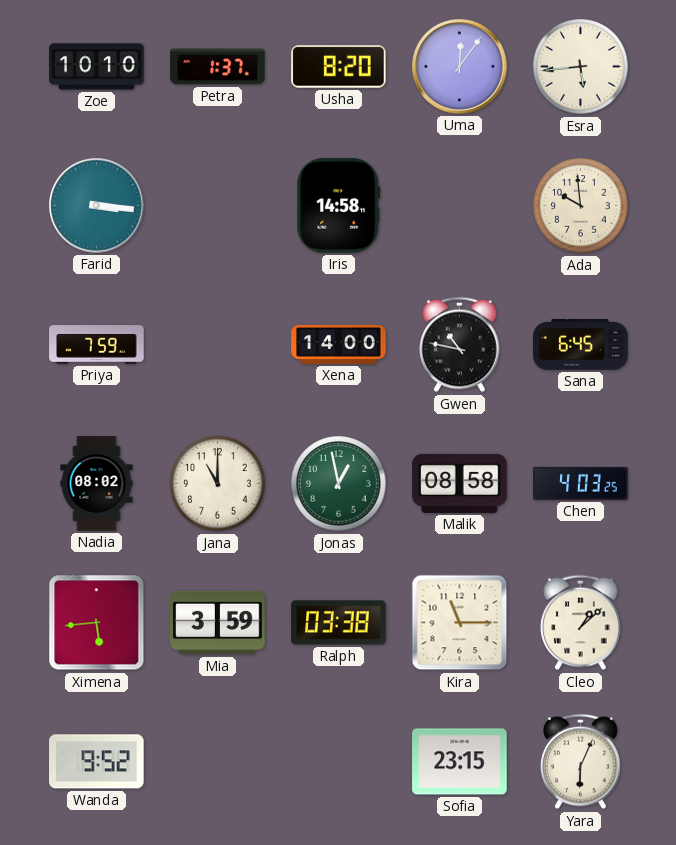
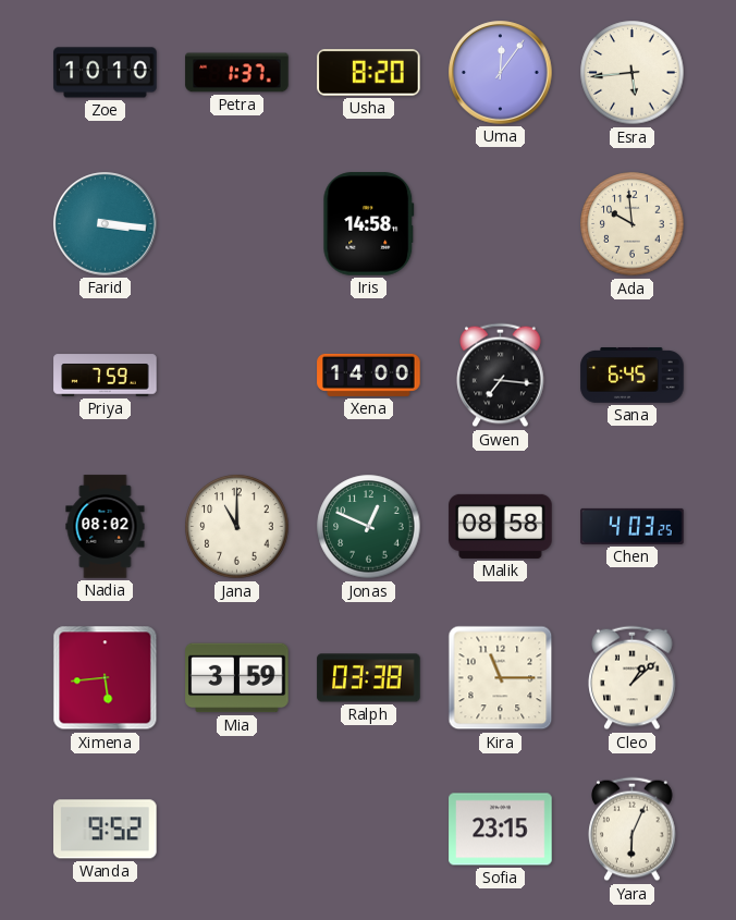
Gwen: 10:47 -> 7:16 (501, 376)
Jonas: 12:58 -> 12:49 (369, 527)
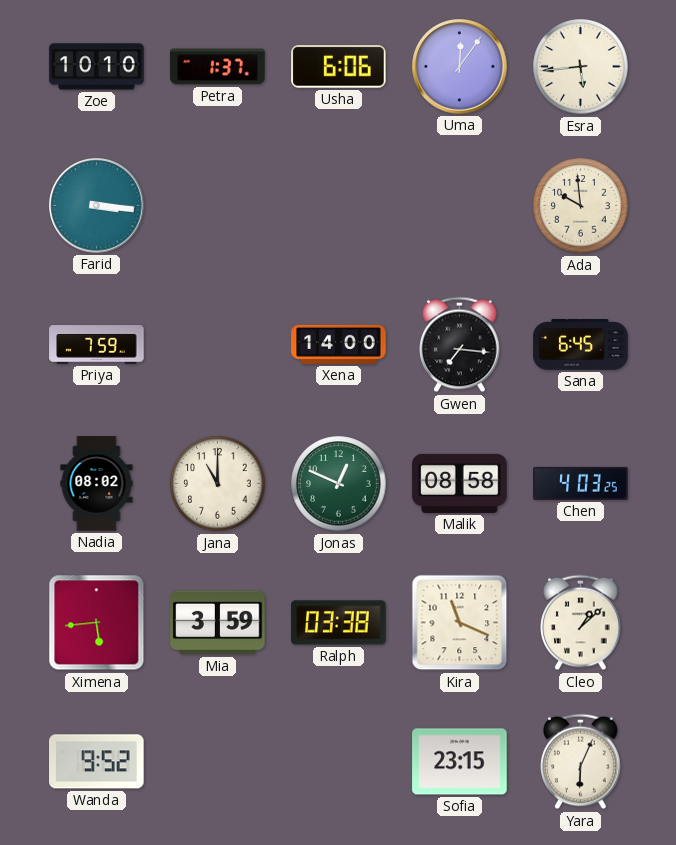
Usha: 8:20 -> 6:06 (339, 67)
Iris: 14:58 -> none (369, 224)
Kira: 11:15 -> 11:19 (460, 623)
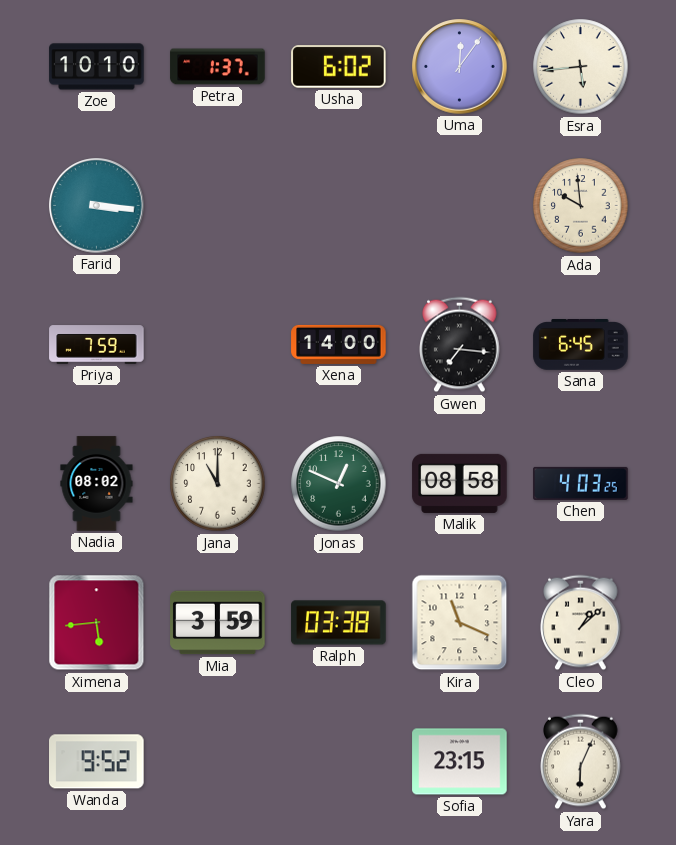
Usha: 6:06 -> 6:02 (339, 67)
